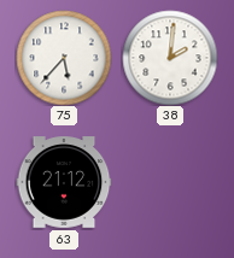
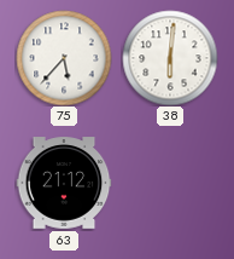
38: 2:01 -> 6:01 (170, 58)
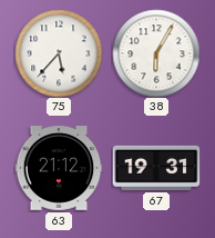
38: 6:01 -> 6:05 (156, 53)
67: none -> 19:31 (156, 168)
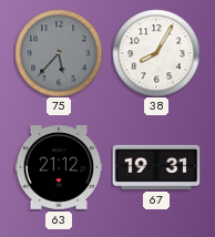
75 dial: white -> grey (59, 53)
38: 6:05 -> 8:05 (156, 53)
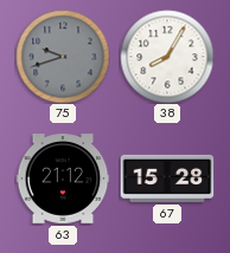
75: 5:37 -> 9:42 (63, 57)
67: 19:31 -> 15:28 (167, 179)
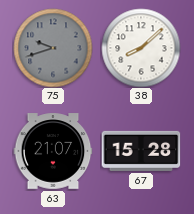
38: 8:05 -> 8:08 (141, 48)
63: 21:12 -> 21:07 (53, 151)
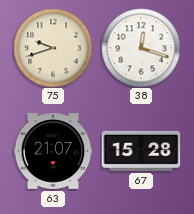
75 dial: grey -> cream (53, 48)
38: 8:08 -> 12:18 (141, 48)
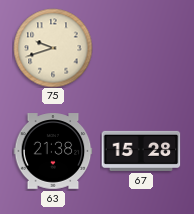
38: 12:18 -> none (141, 48)
63: 21:07 -> 21:38 (53, 151)
